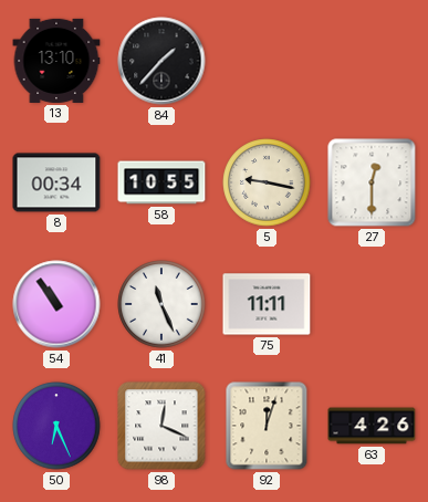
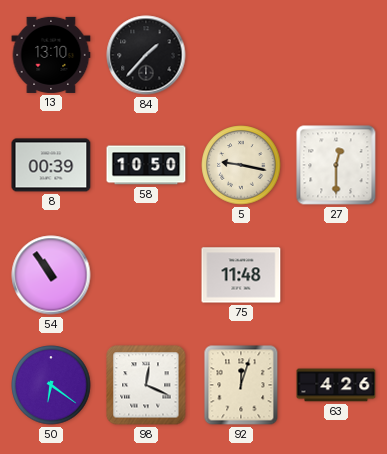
8: 00:34 -> 00:39 (51, 165)
58: 10:55 -> 10:50 (146, 165)
41: 11:26 -> none (161, 304)
75: 11:11 -> 11:48 (241, 275)
50: 6:26 -> 6:21 (51, 385)
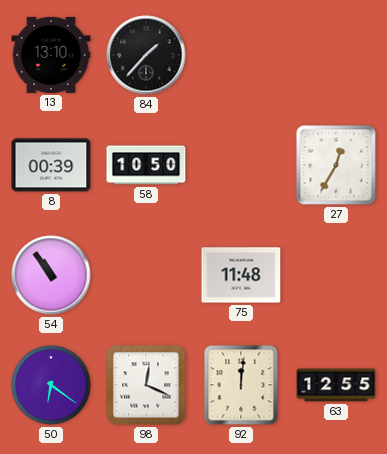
5: 9:17 -> none (241, 165)
27: 12:30 -> 12:35 (336, 165)
92: 12:03 -> 12:01 (241, 385)
63: 4:26 -> 12:55 (336, 385)
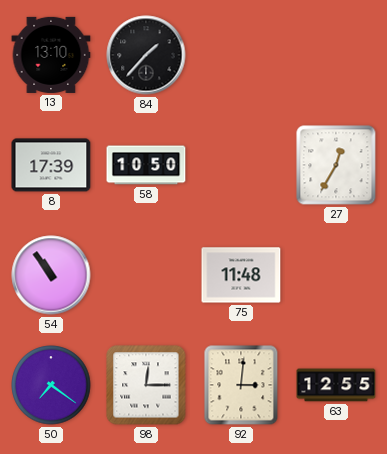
8: 00:39 -> 17:39 (51, 165)
50: 6:21 -> 7:21 (51, 385)
98: 12:19 -> 12:15 (146, 385)
92: 12:01 -> 3:01 (241, 385)
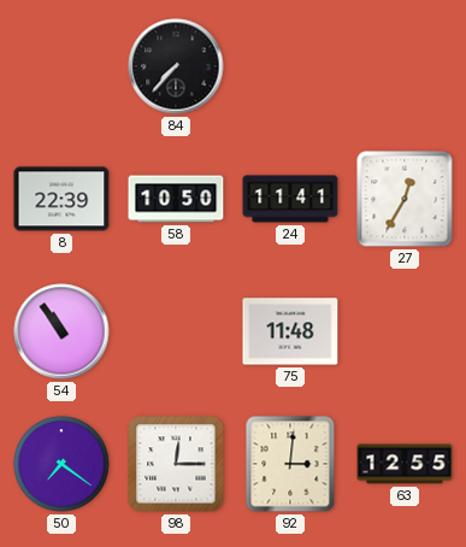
13: 13:10 -> none (51, 55)
84: 1:37 -> 7:37 (176, 66)
8: 17:39 -> 22:39 (61, 199)
24: none -> 11:41 (290, 199)
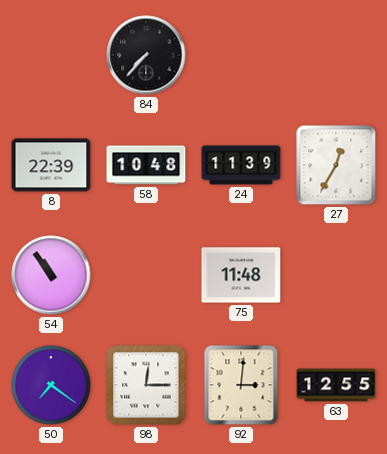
58: 10:50 -> 10:48 (146, 165)
24: 11:41 -> 11:39 (241, 165)
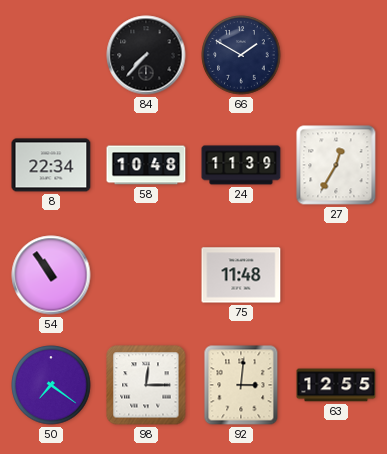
66: none -> 1:50 (241, 55)
8: 22:39 -> 22:34 (51, 165)
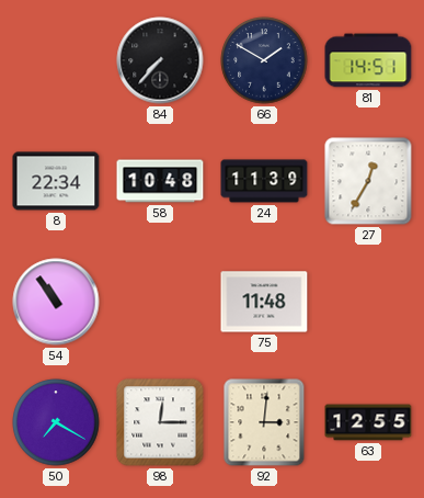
81: none -> 14:51 (368, 60)
50: 7:21 -> 7:20 (56, 422)
